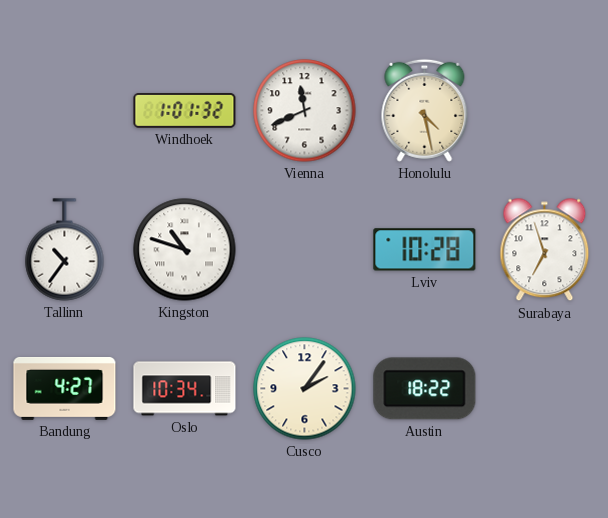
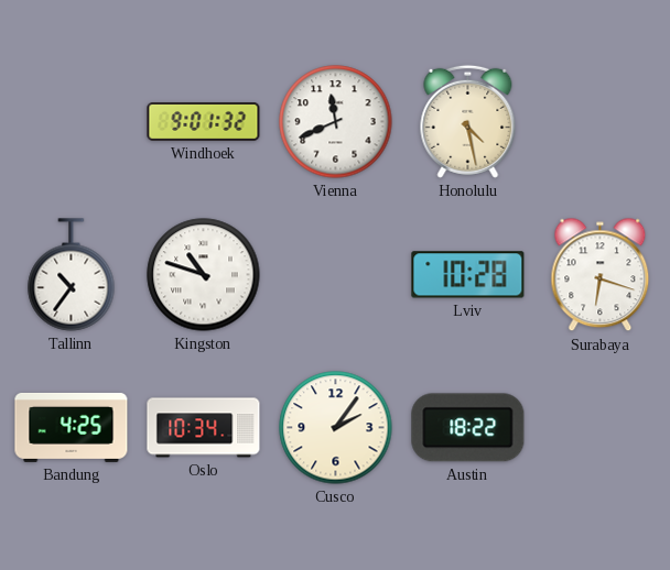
Windhoek: 1:01 -> 9:01 (204, 122)
Surabaya: 6:57 -> 6:18 (601, 275)
Bandung: 4:27 -> 4:25 (72, 427)
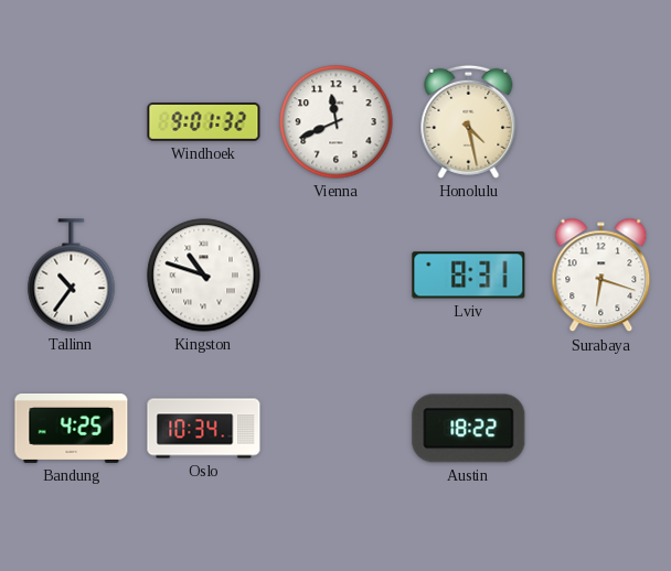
Lviv: 10:28 -> 8:31 (469, 276)
Cusco: 2:06 -> none (336, 428)
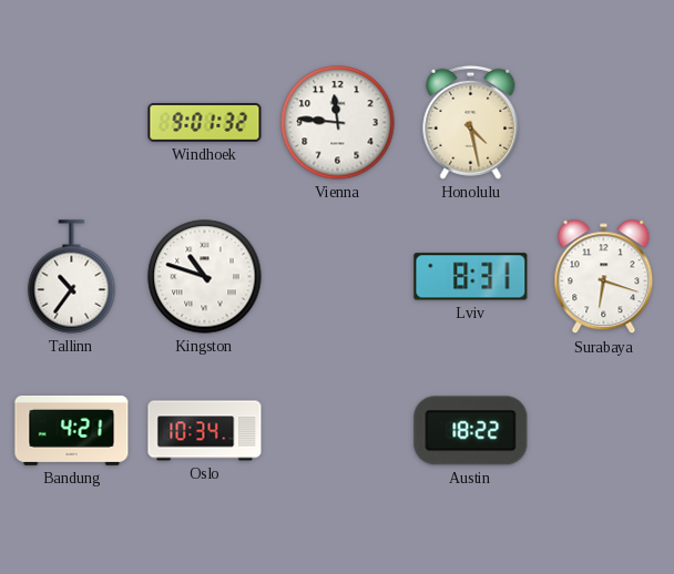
Vienna: 11:41 -> 11:46 (338, 123)
Bandung: 4:25 -> 4:21 (72, 430)
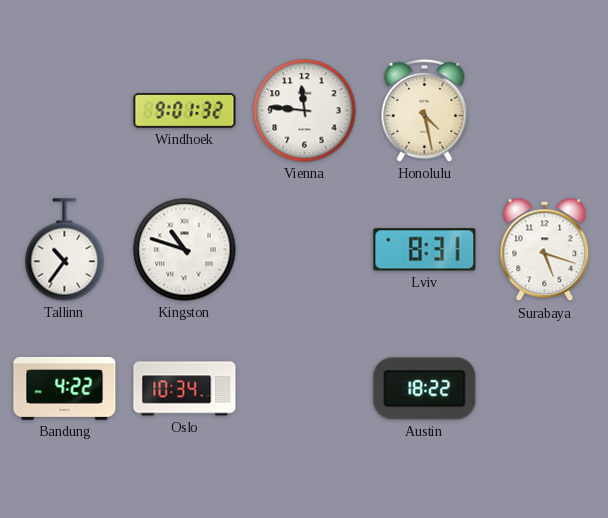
Surabaya: 6:18 -> 5:18 (545, 250)
Bandung: 4:21 -> 4:22 (65, 388)
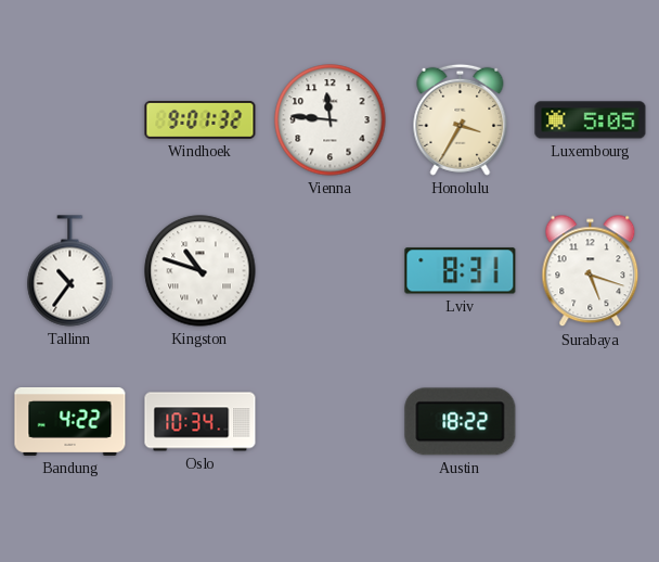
Honolulu: 4:28 -> 3:35 (461, 119)
Luxembourg: none -> 5:05 (591, 120)
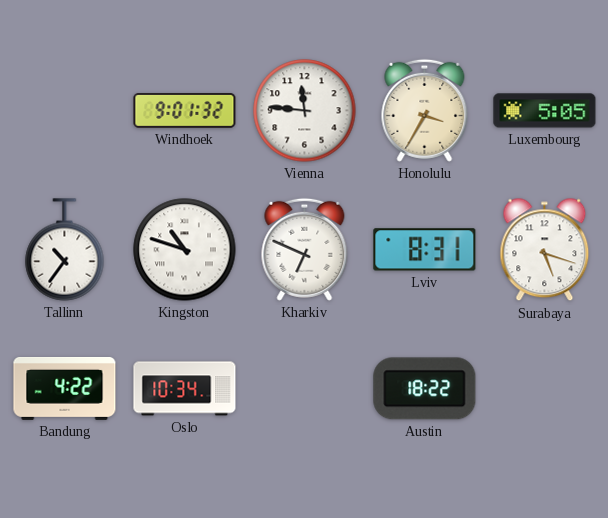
Kharkiv: none -> 6:49 (305, 249)
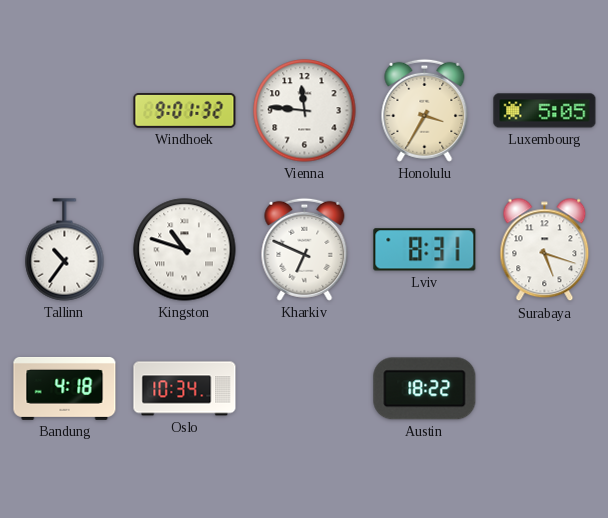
Bandung: 4:22 -> 4:18 (65, 388)
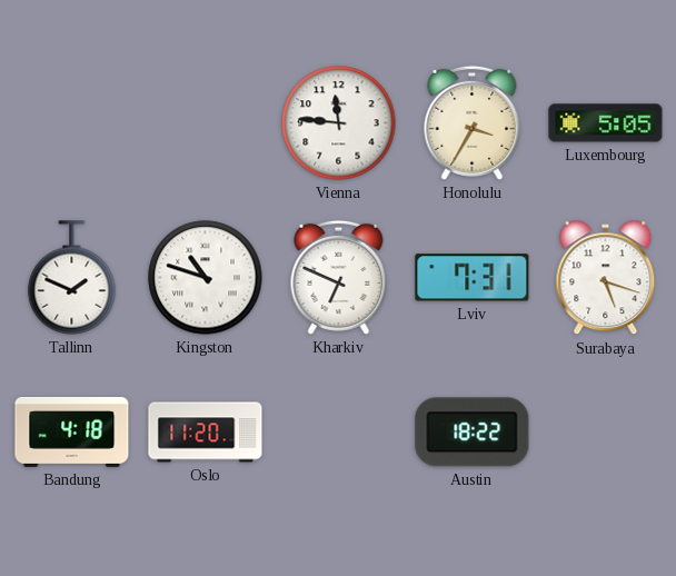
Windhoek: 9:01 -> none (185, 111)
Tallinn: 10:36 -> 1:49 (72, 278)
Lviv: 8:31 -> 7:31 (473, 278)
Oslo: 10:34 -> 11:20 (206, 433)
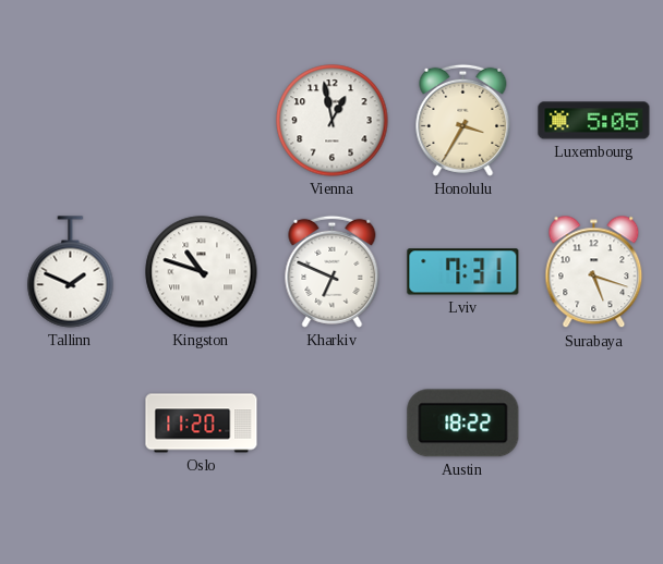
Vienna: 11:46 -> 12:58 (333, 121)
Bandung: 4:18 -> none (72, 431)
